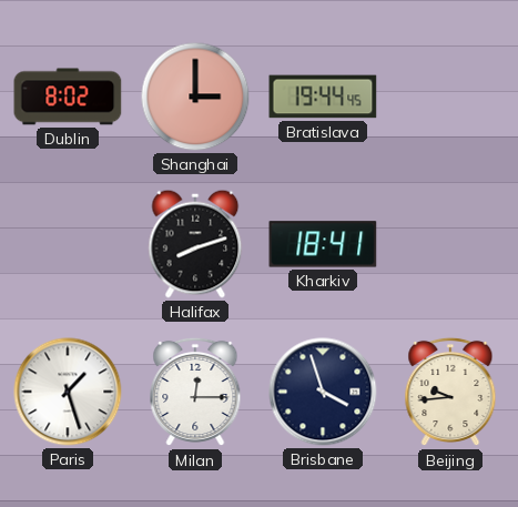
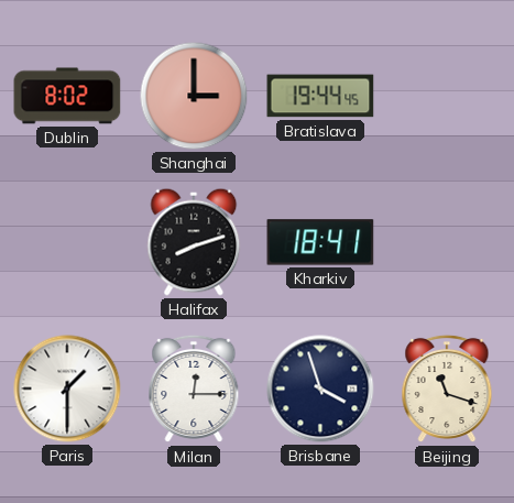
Paris: 1:27 -> 1:30 (67, 389)
Beijing: 9:44 -> 11:18 (447, 389)
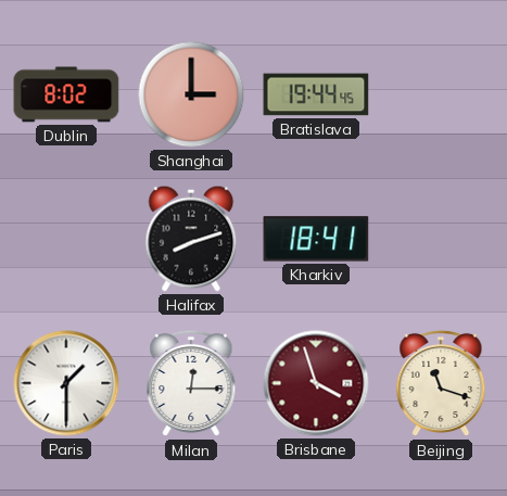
Brisbane dial: navy -> burgundy (316, 383)
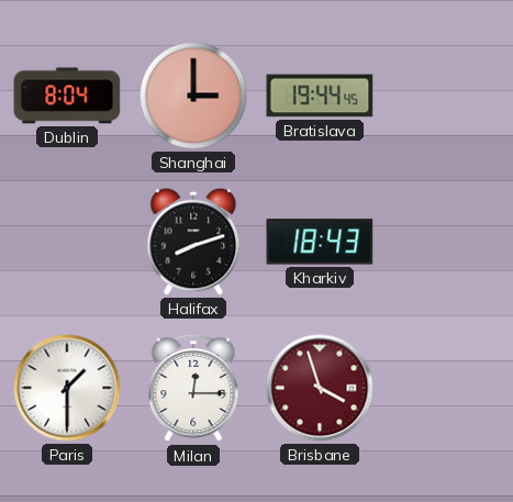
Dublin: 8:02 -> 8:04 (67, 96)
Kharkiv: 18:41 -> 18:43 (320, 242)
Beijing: 11:18 -> none (441, 383)
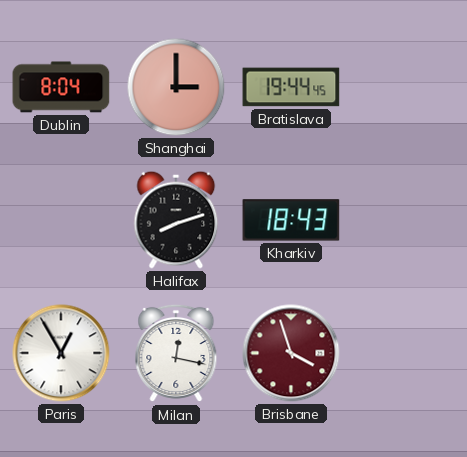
Paris: 1:30 -> 12:55 (61, 353)
Milan: 12:15 -> 12:17 (176, 353)
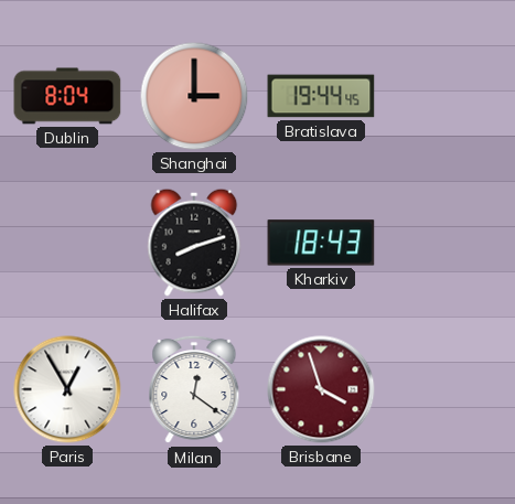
Milan: 12:17 -> 12:21 (194, 389)
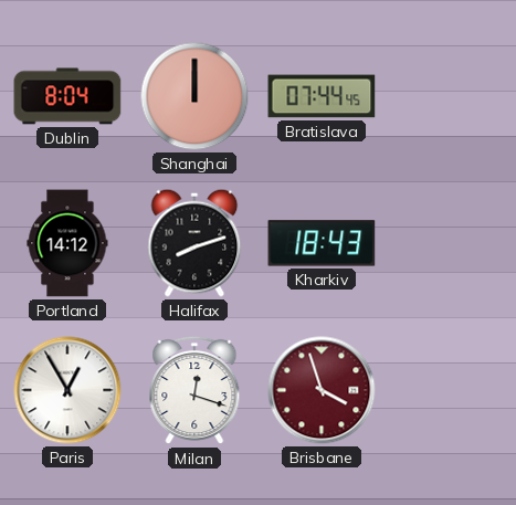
Shanghai: 3:00 -> 12:00 (194, 96)
Bratislava: 19:44 -> 07:44 (322, 96)
Portland: none -> 14:12 (67, 243)
Milan: 12:21 -> 12:18 (194, 390)
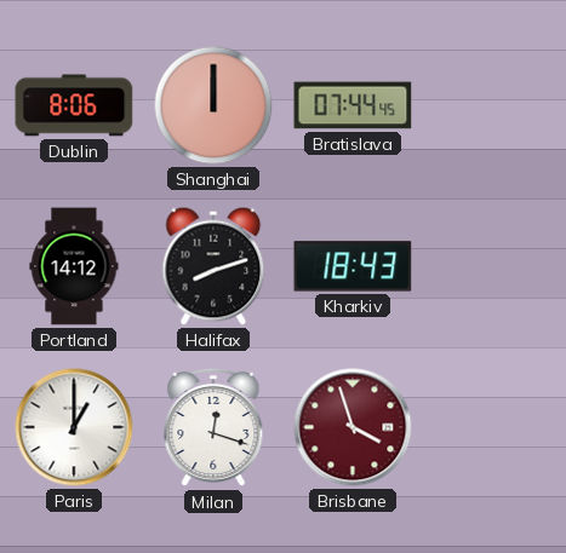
Dublin: 8:04 -> 8:06 (74, 105)
Paris: 12:55 -> 1:00 (74, 427)
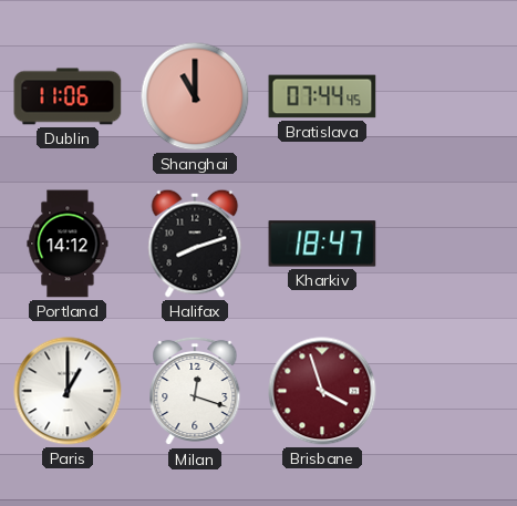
Dublin: 8:06 -> 11:06 (68, 96)
Shanghai: 12:00 -> 11:00 (195, 96)
Kharkiv: 18:43 -> 18:47 (322, 244)
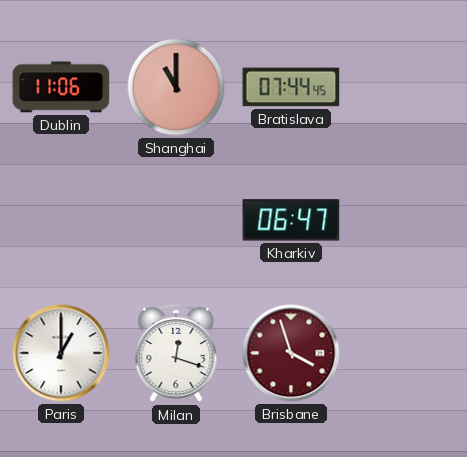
Portland: 14:12 -> none (68, 244)
Halifax: 8:12 -> none (195, 244)
Kharkiv: 18:47 -> 06:47 (291, 220)
